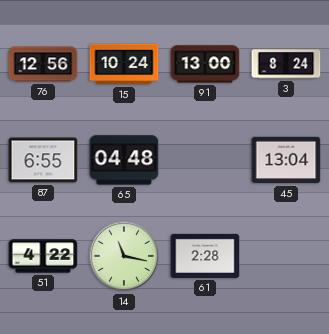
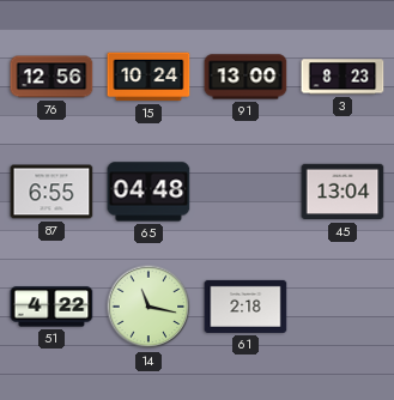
3: 8:24 -> 8:23 (343, 77)
61: 2:28 -> 2:18 (246, 307)
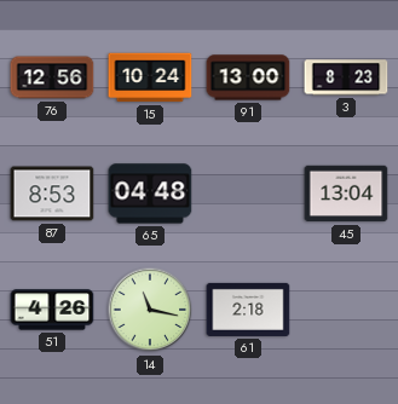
87: 6:55 -> 8:53 (52, 194)
51: 4:22 -> 4:26 (52, 310)
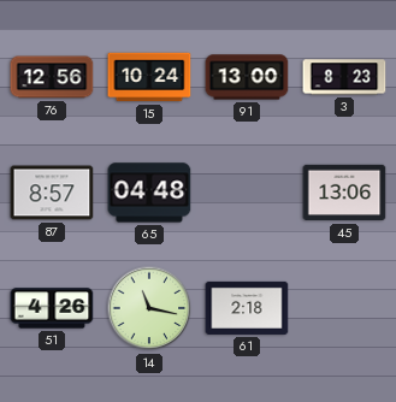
87: 8:53 -> 8:57 (52, 193)
45: 13:04 -> 13:06 (344, 193)
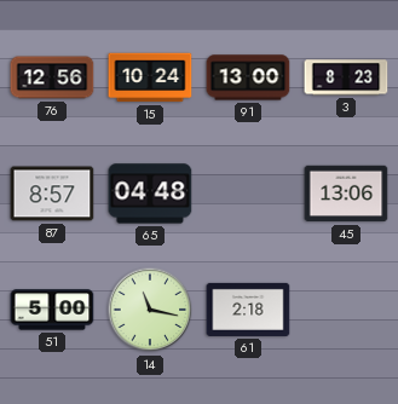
51: 4:26 -> 5:00 (52, 310)
